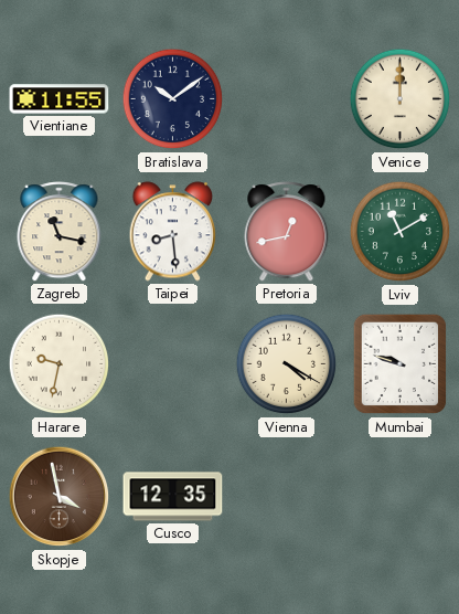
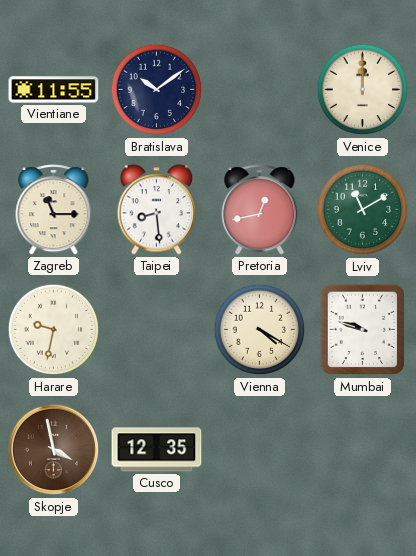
Zagreb: 11:17 -> 11:15 (54, 210)
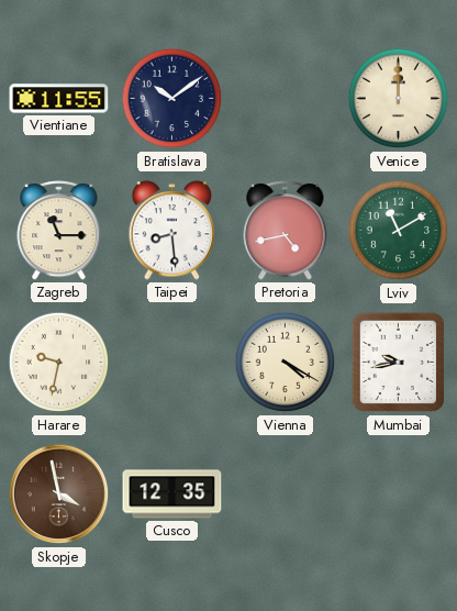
Pretoria: 12:43 -> 4:43 (286, 231)
Mumbai: 9:48 -> 9:43 (399, 363)
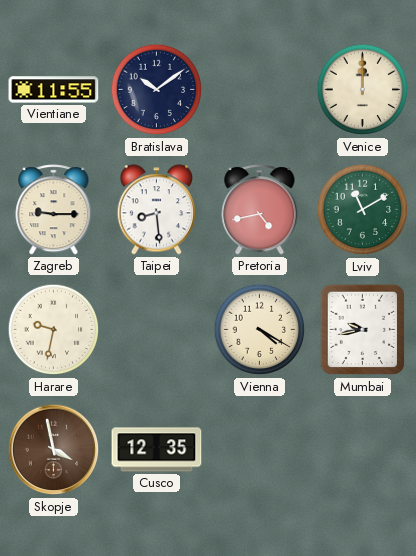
Zagreb: 11:15 -> 9:15 (54, 210)
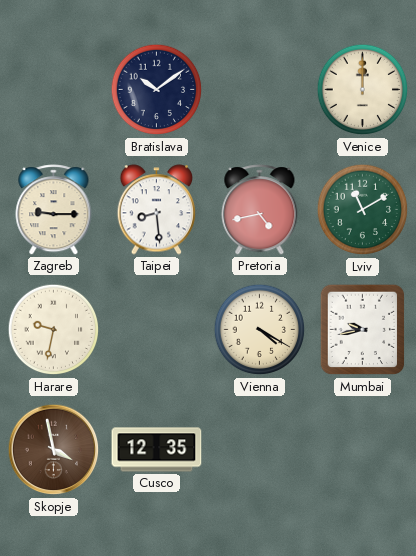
Vientiane: 11:55 -> none (54, 90)
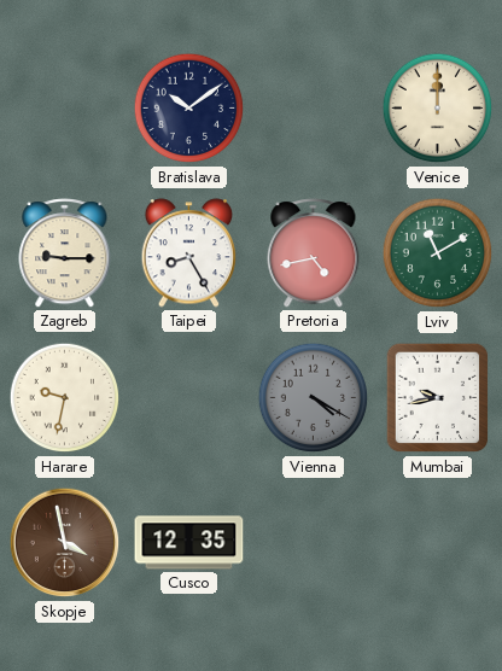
Taipei: 8:29 -> 8:25 (189, 253)
Vienna dial: cream -> grey (314, 398)
